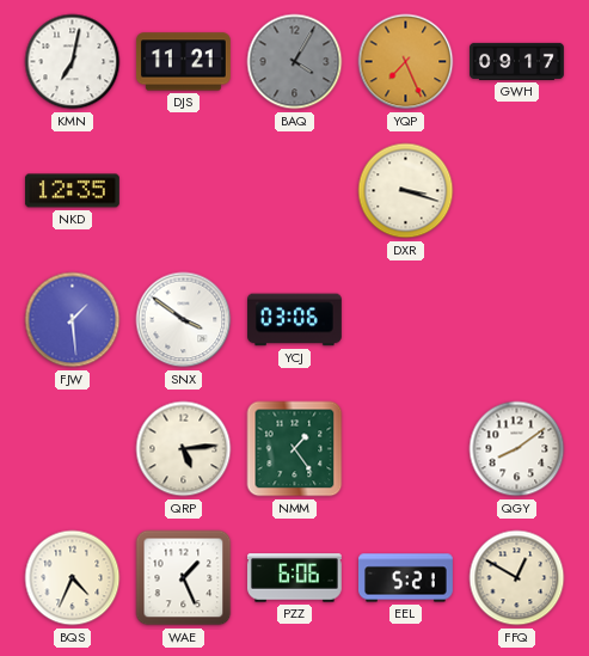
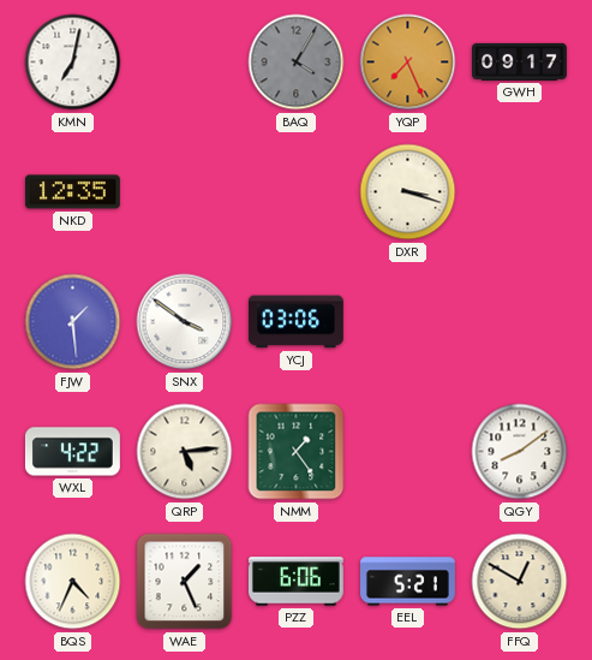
DJS: 11:21 -> none (183, 62)
WXL: none -> 4:22 (72, 452)
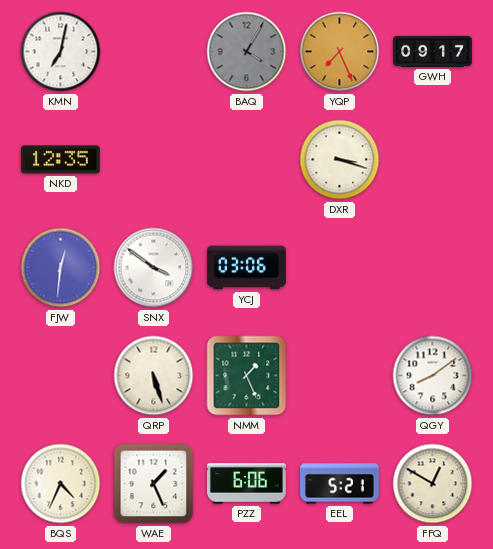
FJW: 1:29 -> 12:31 (61, 268)
WXL: 4:22 -> none (72, 452)
QRP: 5:14 -> 5:27 (154, 376)
NMM: 1:24 -> 1:26 (247, 376)
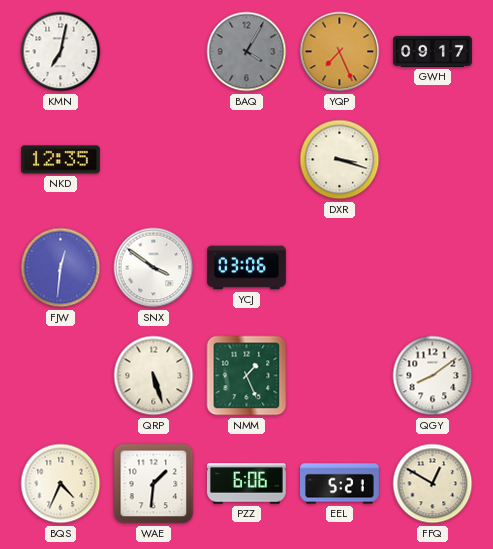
WAE: 1:26 -> 1:31 (154, 484)
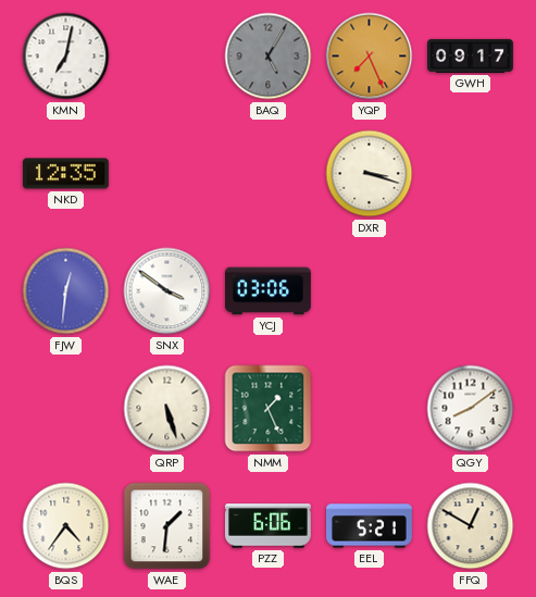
BAQ: 4:05 -> 5:05 (269, 57)
BQS: 4:34 -> 4:36 (66, 526)
